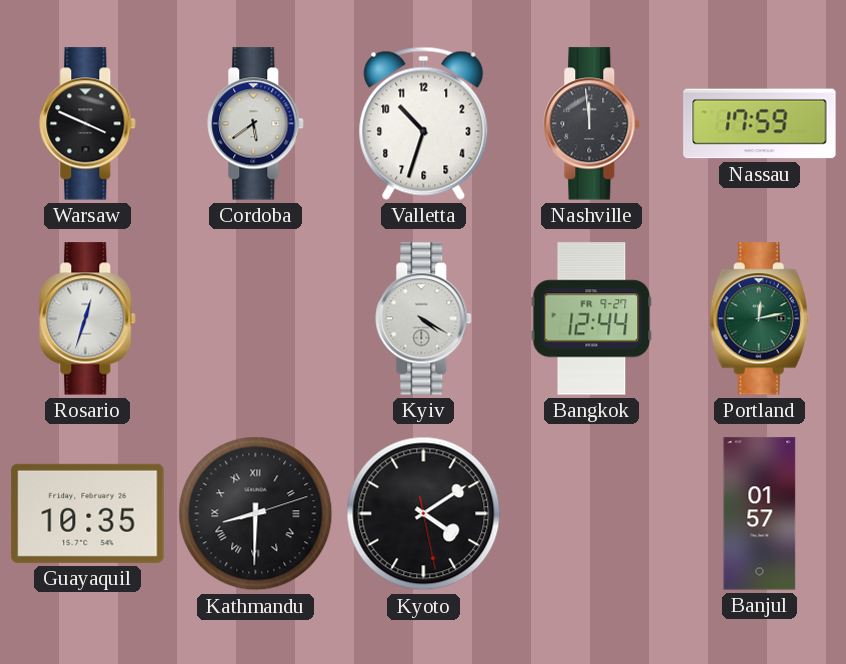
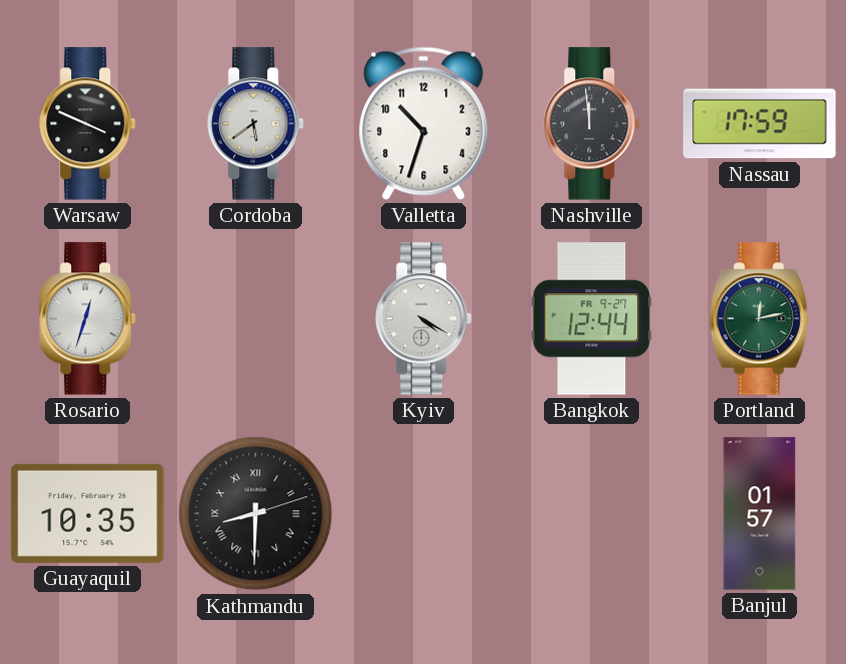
Kyoto: 4:09 -> none (424, 514)
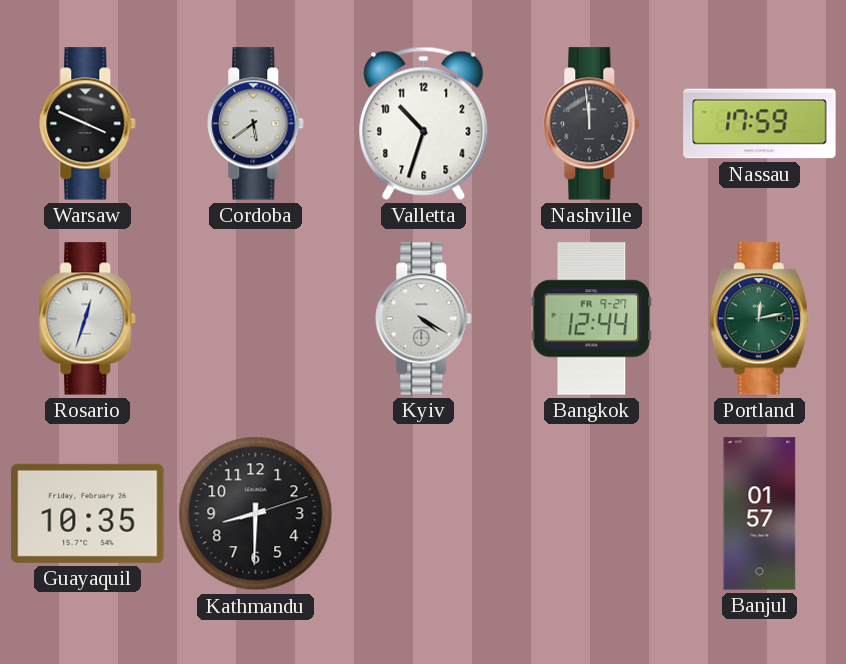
Kathmandu numerals: Roman -> Arabic (256, 514)
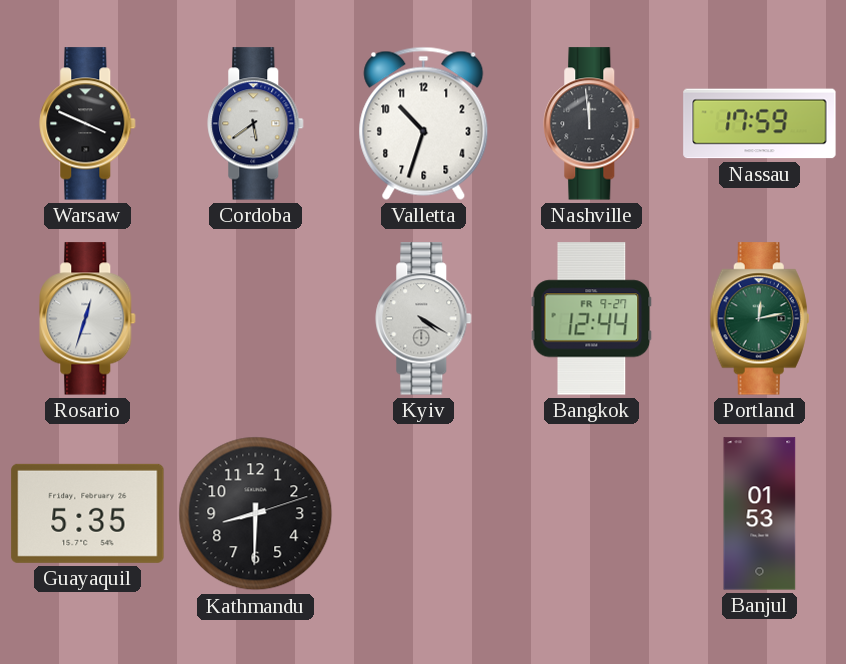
Guayaquil: 10:35 -> 5:35 (88, 513)
Banjul: 01:57 -> 01:53 (760, 514)
